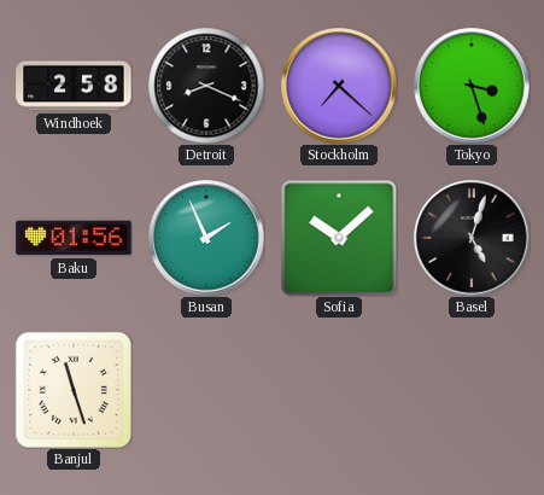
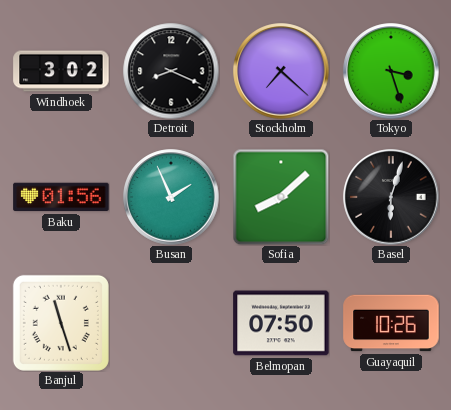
Windhoek: 2:58 -> 3:02 (61, 71)
Sofia: 10:08 -> 8:08 (281, 197)
Basel: 5:03 -> 6:03 (391, 197)
Belmopan: none -> 07:50 (281, 323)
Guayaquil: none -> 10:26 (391, 323)
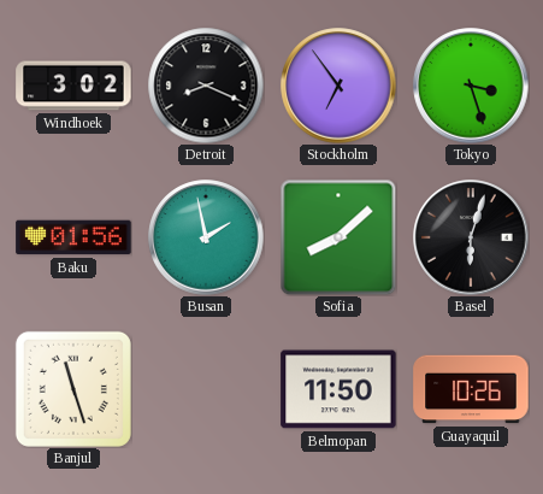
Stockholm: 7:22 -> 6:54 (338, 86)
Busan: 1:56 -> 1:58 (206, 237)
Belmopan: 07:50 -> 11:50 (338, 389)
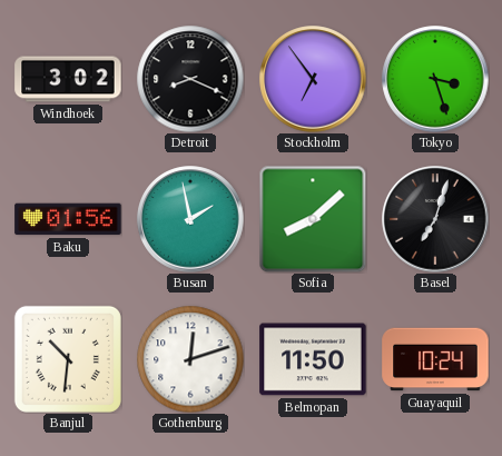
Basel: 6:03 -> 7:03 (435, 219)
Banjul: 11:27 -> 10:31 (68, 359)
Gothenburg: none -> 12:12 (190, 359)
Guayaquil: 10:26 -> 10:24 (435, 359)
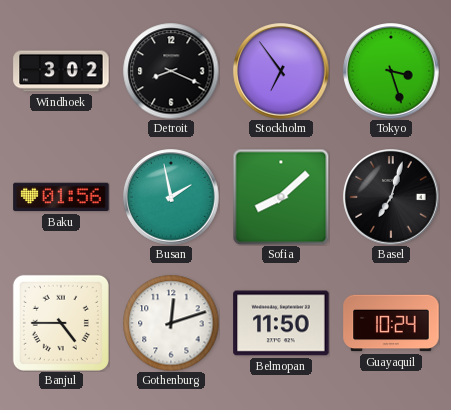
Banjul: 10:31 -> 4:45 (61, 323)
